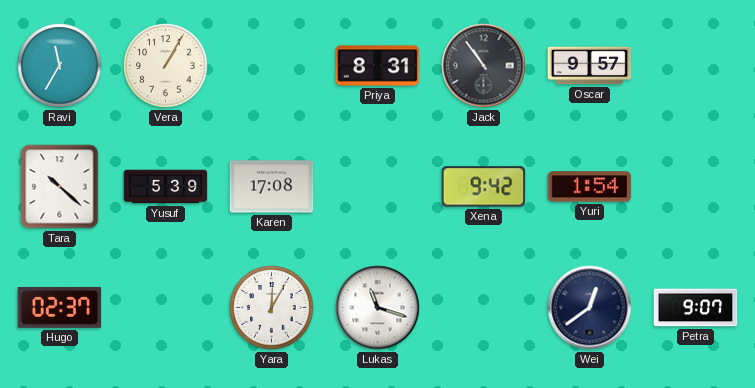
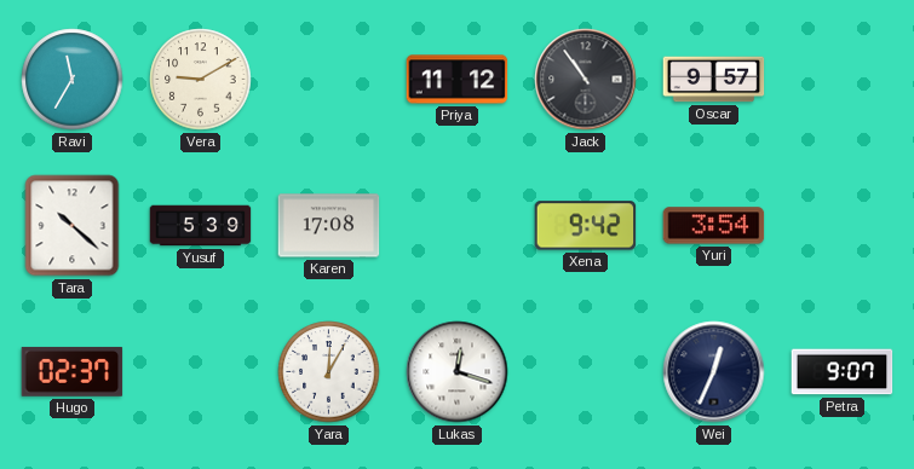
Vera: 1:05 -> 9:10 (201, 80)
Priya: 8:31 -> 11:12 (458, 80)
Yuri: 1:54 -> 3:54 (714, 226)
Lukas: 11:18 -> 12:18 (458, 372)
Wei: 12:39 -> 12:34 (714, 372)
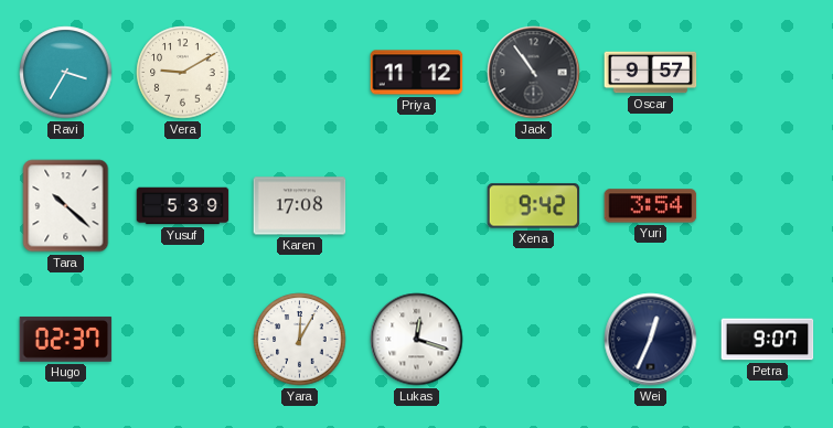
Ravi: 11:35 -> 3:35 (66, 73)
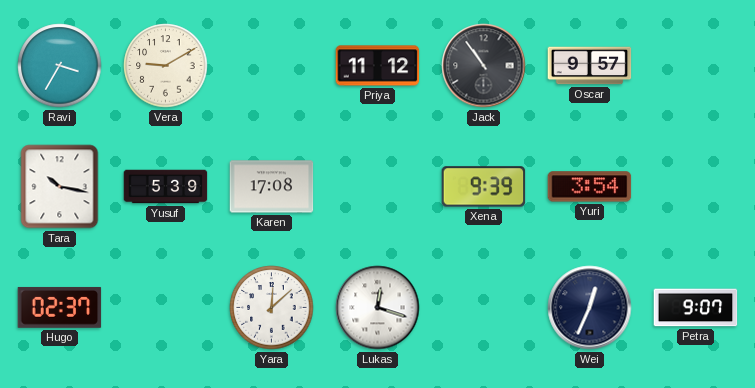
Tara: 10:22 -> 10:17 (60, 187)
Xena: 9:42 -> 9:39 (484, 187)
Yara: 12:05 -> 12:08 (272, 308)
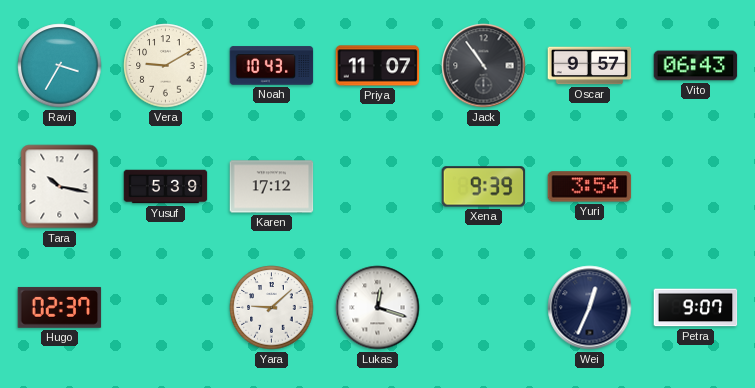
Noah: none -> 10:43 (272, 66)
Priya: 11:12 -> 11:07 (378, 66)
Vito: none -> 06:43 (696, 66)
Karen: 17:08 -> 17:12 (272, 187)
Yara: 12:08 -> 9:08 (272, 308)
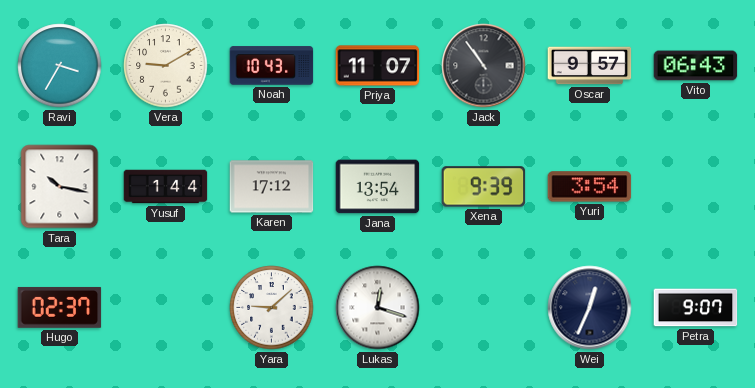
Yusuf: 5:39 -> 1:44 (166, 187)
Jana: none -> 13:54 (378, 187)
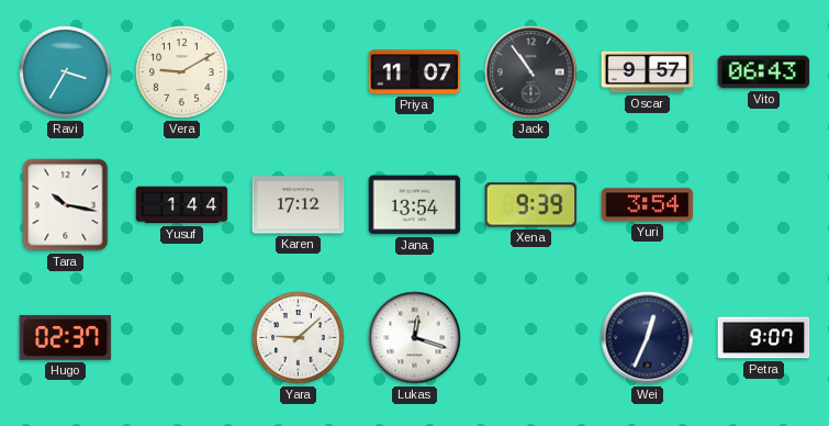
Noah: 10:43 -> none (272, 66)
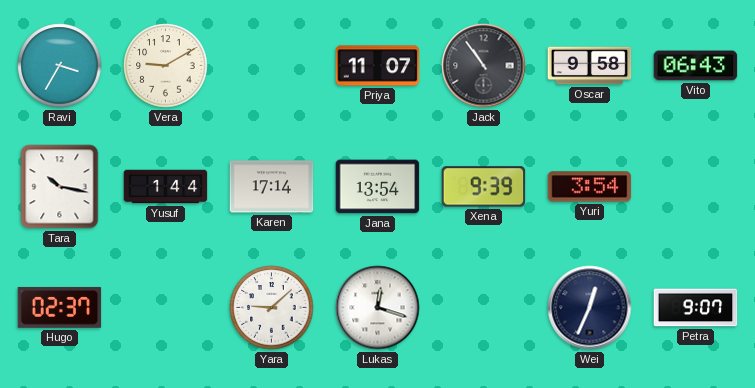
Oscar: 9:57 -> 9:58 (590, 66)
Karen: 17:12 -> 17:14 (272, 187)
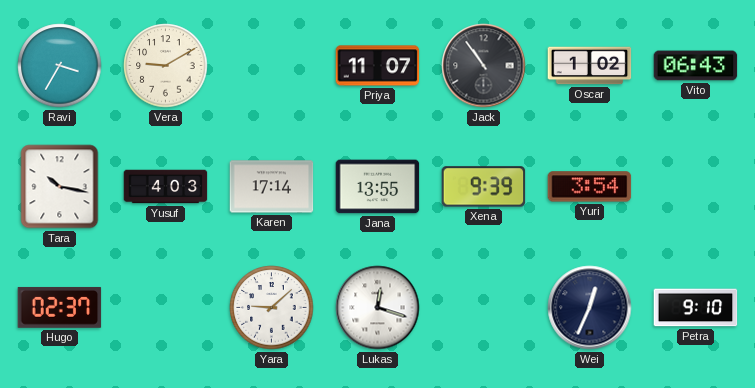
Oscar: 9:58 -> 1:02 (590, 66)
Yusuf: 1:44 -> 4:03 (166, 187)
Jana: 13:54 -> 13:55 (378, 187)
Petra: 9:07 -> 9:10 (696, 308)
